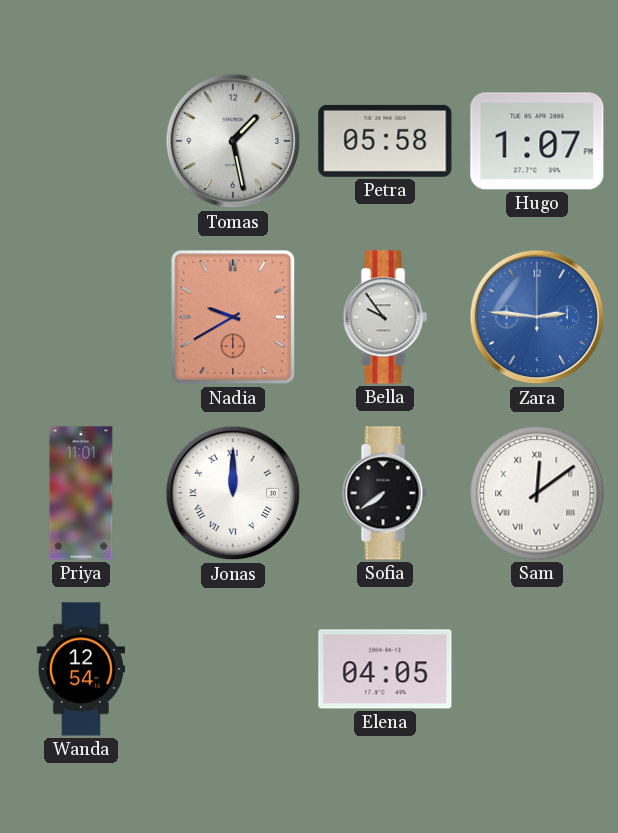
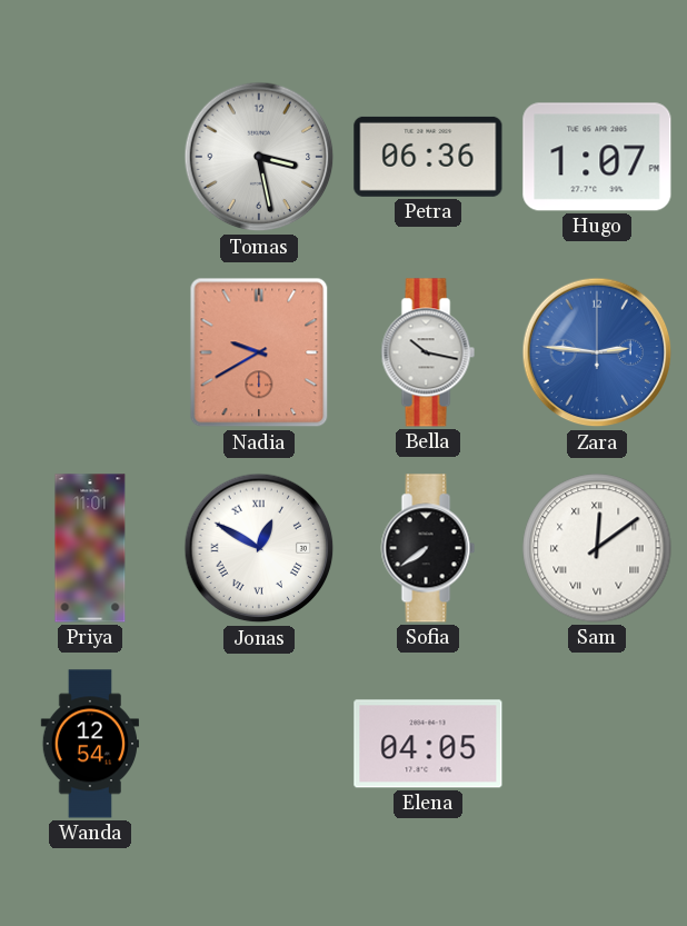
Tomas: 1:28 -> 3:28 (259, 157)
Petra: 05:58 -> 06:36 (428, 157)
Bella: 9:54 -> 10:17 (428, 352)
Jonas: 12:00 -> 12:50 (259, 548)
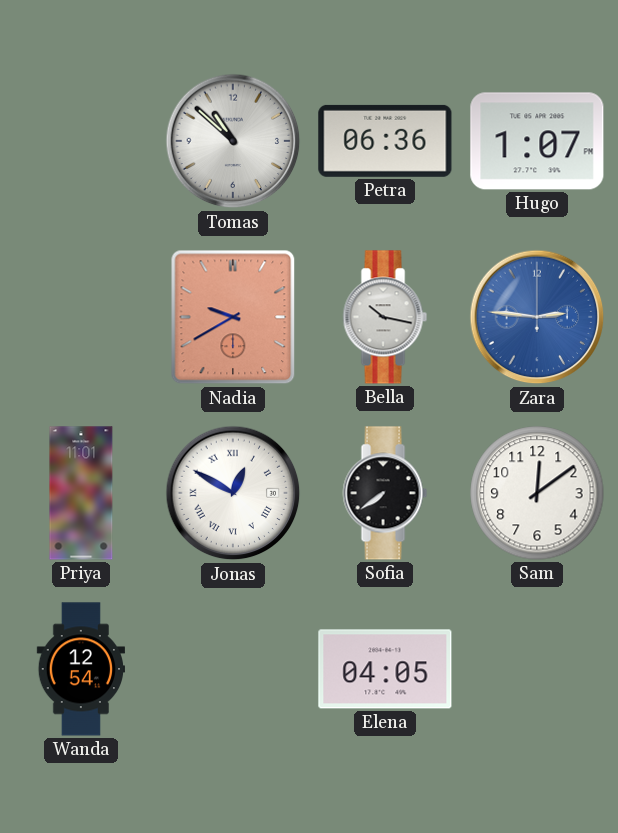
Tomas: 3:28 -> 10:52 (233, 141)
Sam numerals: Roman -> Arabic (537, 493)
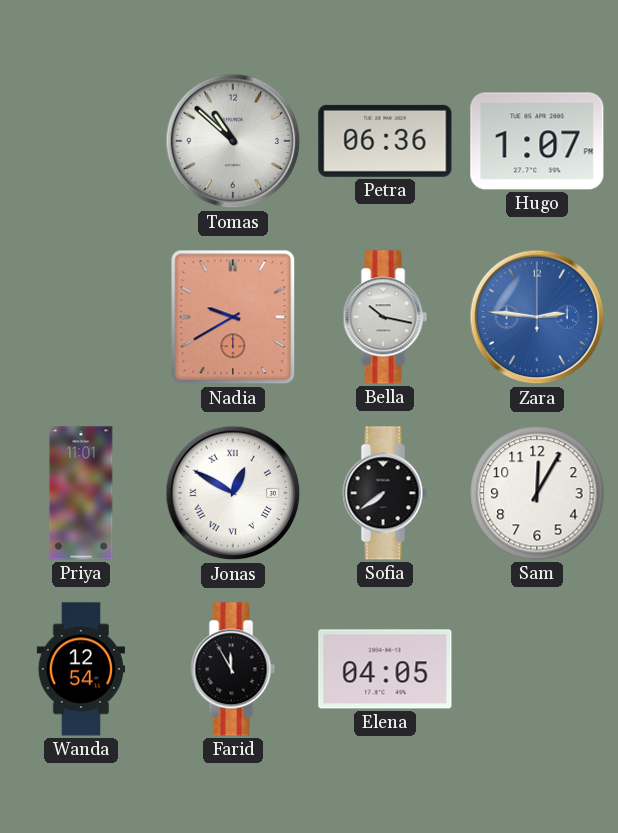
Sam: 12:09 -> 12:05 (537, 493)
Farid: none -> 11:55 (233, 669)
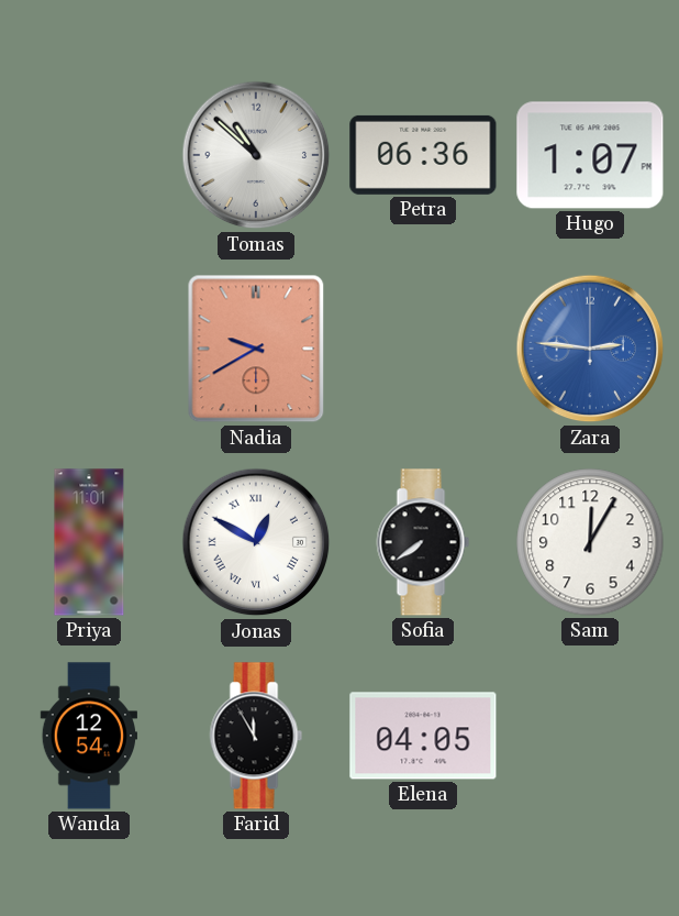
Bella: 10:17 -> none (385, 317)
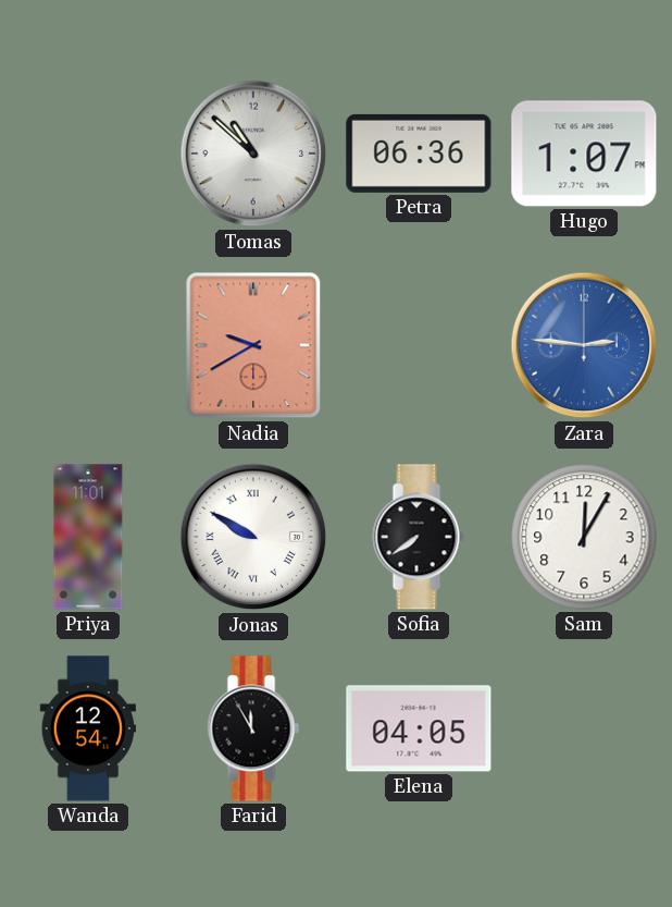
Jonas: 12:50 -> 9:50 (253, 537)
